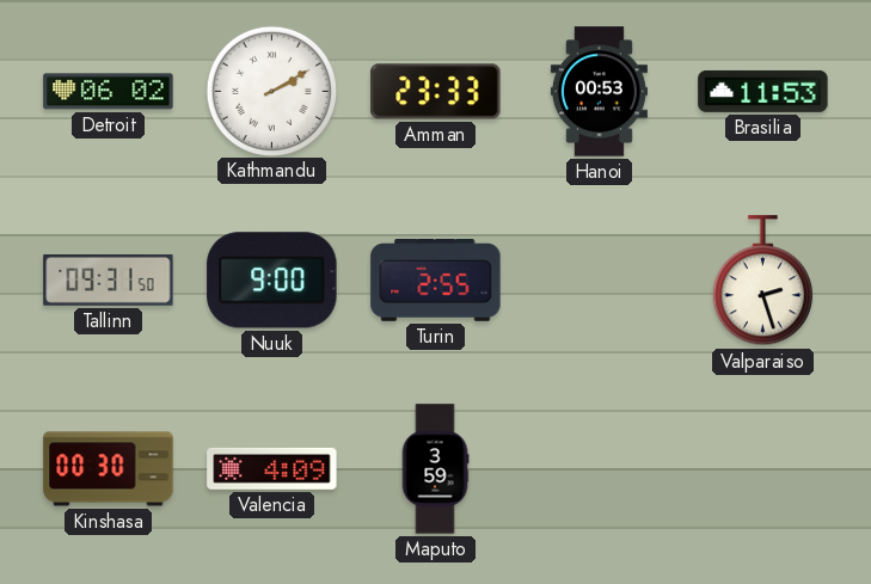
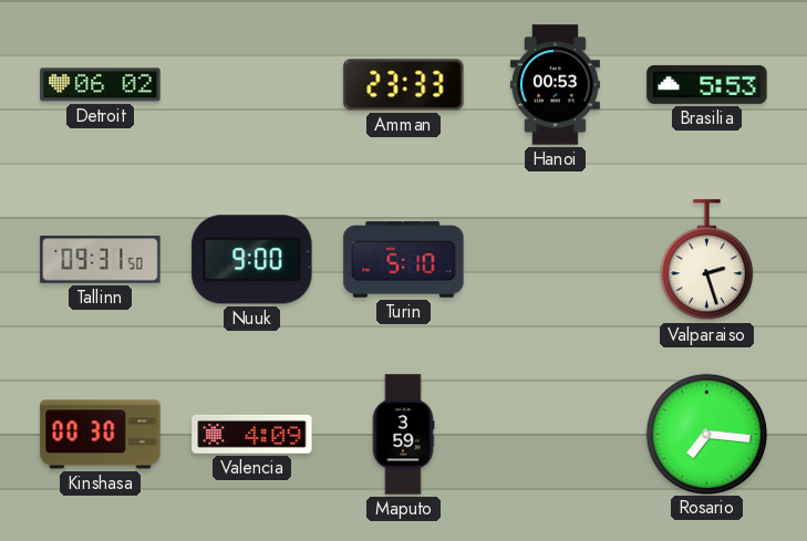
Kathmandu: 2:10 -> none (271, 91)
Brasilia: 11:53 -> 5:53 (707, 84)
Turin: 2:55 -> 5:10 (404, 260)
Rosario: none -> 7:16 (706, 434)
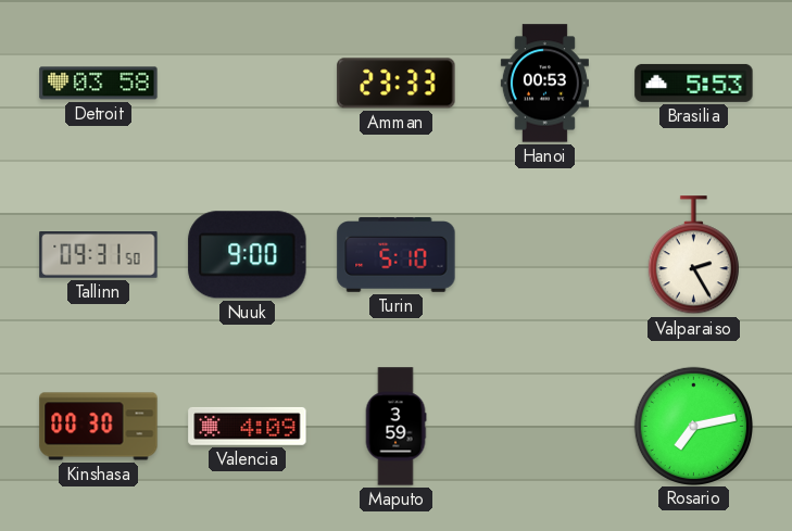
Detroit: 06:02 -> 03:58 (99, 84)
Valparaiso: 2:27 -> 2:25 (693, 255)
Rosario: 7:16 -> 7:13 (693, 426)
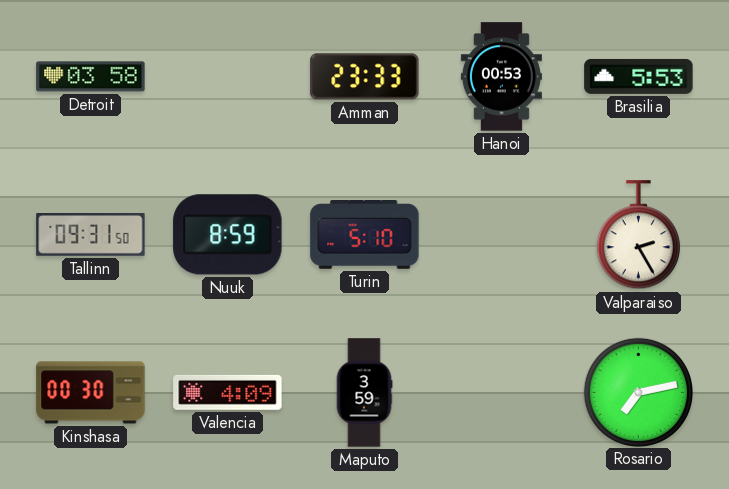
Nuuk: 9:00 -> 8:59 (228, 235)
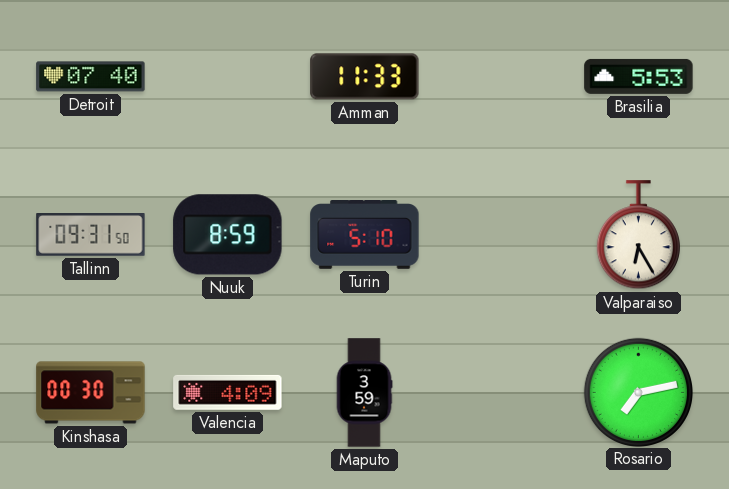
Detroit: 03:58 -> 07:40 (91, 77)
Amman: 23:33 -> 11:33 (365, 77)
Hanoi: 00:53 -> none (501, 77)
Valparaiso: 2:25 -> 6:25 (638, 235)
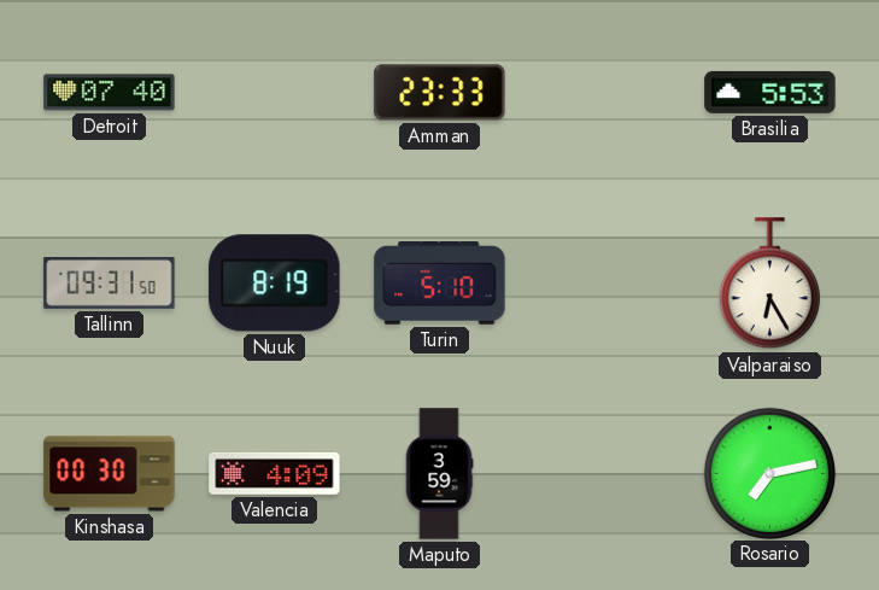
Amman: 11:33 -> 23:33 (440, 93)
Nuuk: 8:59 -> 8:19 (275, 284)
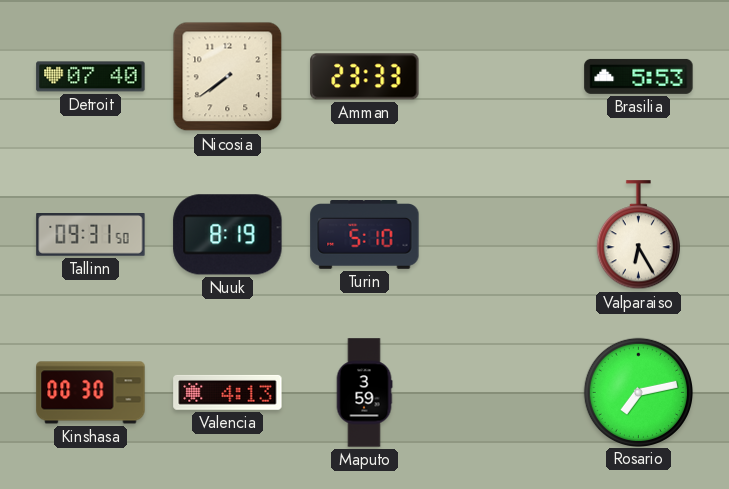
Nicosia: none -> 7:39 (228, 77)
Valencia: 4:09 -> 4:13 (228, 392)
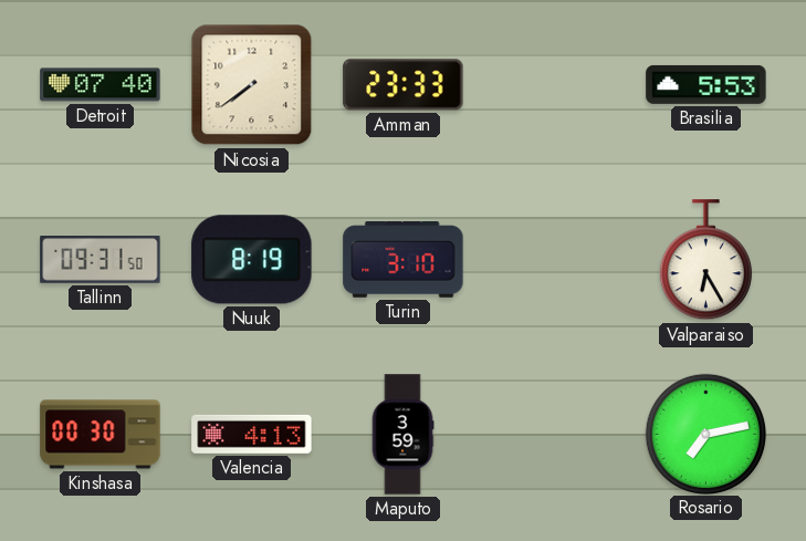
Turin: 5:10 -> 3:10 (404, 260)
